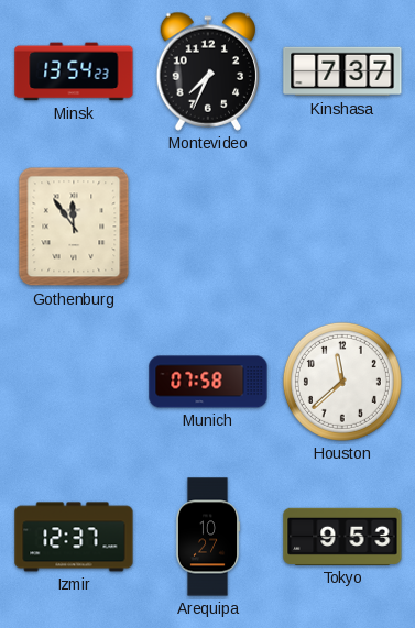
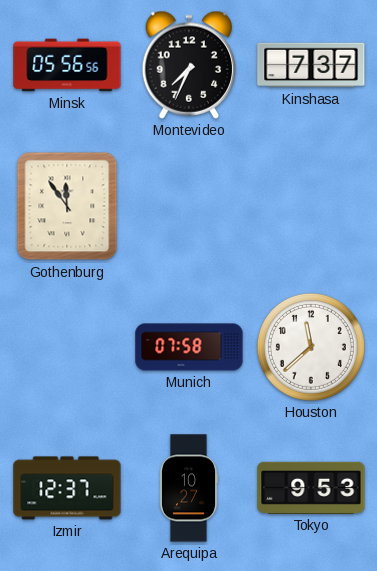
Minsk: 13:54 -> 05:56 (67, 65)
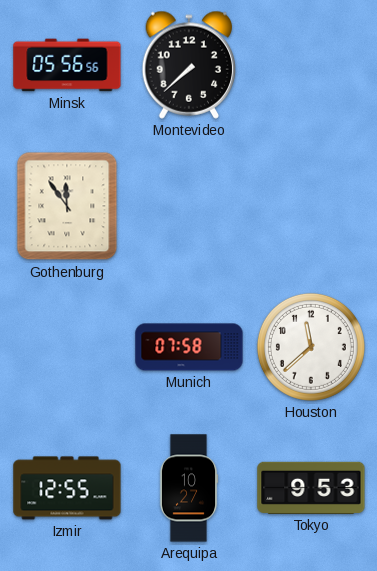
Montevideo: 7:34 -> 7:38 (189, 65)
Kinshasa: 7:37 -> none (311, 65)
Izmir: 12:37 -> 12:55 (67, 488)
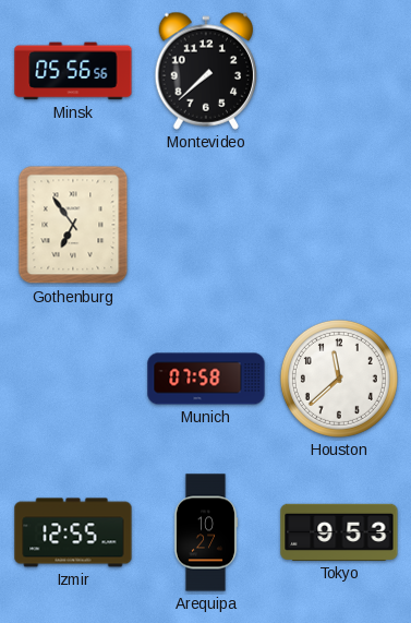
Gothenburg: 11:54 -> 6:54 (73, 225)
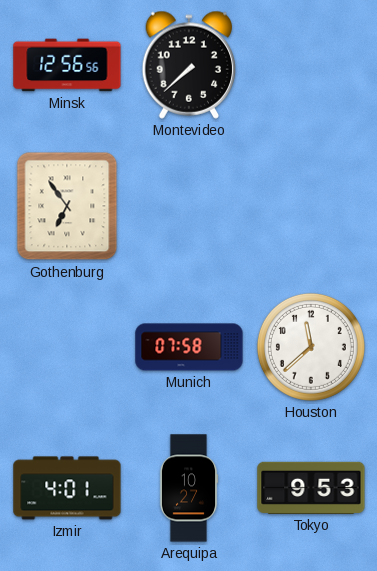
Minsk: 05:56 -> 12:56 (67, 65)
Izmir: 12:55 -> 4:01 (67, 488)
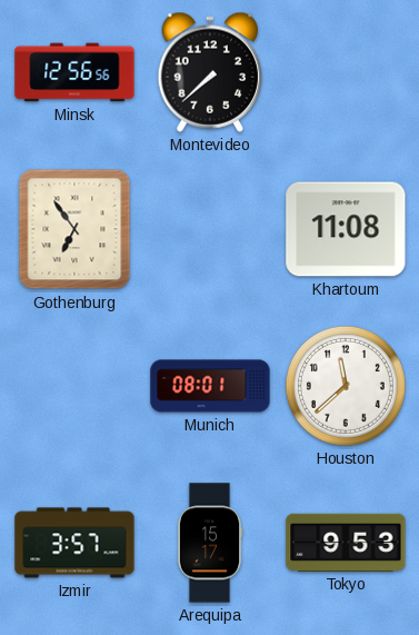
Khartoum: none -> 11:08 (346, 229)
Munich: 07:58 -> 08:01 (210, 386)
Izmir: 4:01 -> 3:57 (74, 543)
Arequipa: 10:27 -> 15:17 (210, 543)
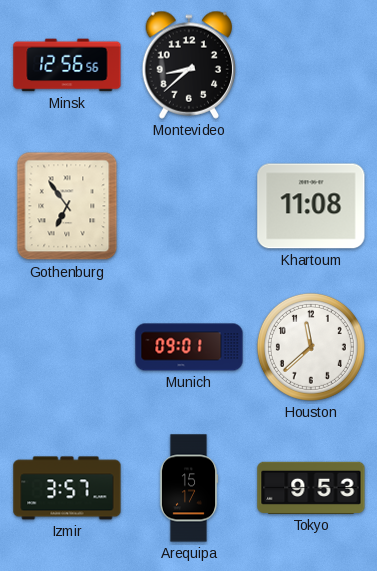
Montevideo: 7:38 -> 8:38 (189, 65)
Munich: 08:01 -> 09:01 (189, 347)
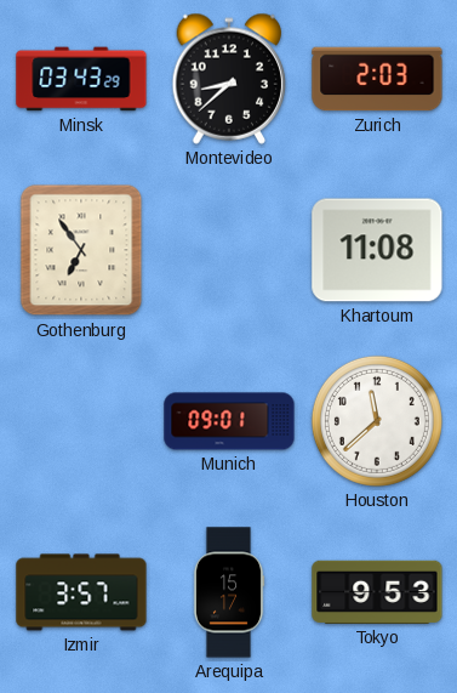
Minsk: 12:56 -> 03:43 (81, 79)
Zurich: none -> 2:03 (377, 79)
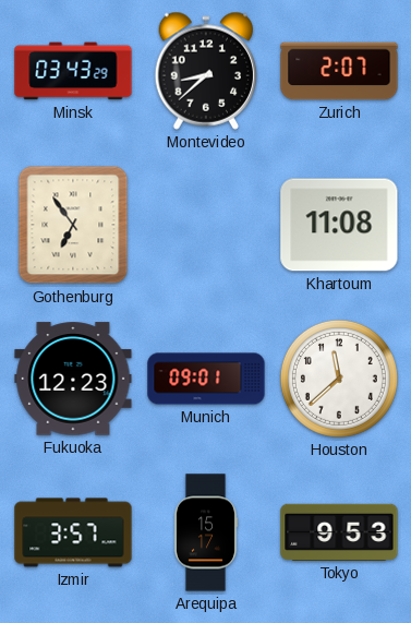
Zurich: 2:03 -> 2:07 (339, 71)
Fukuoka: none -> 12:23 (73, 379)
